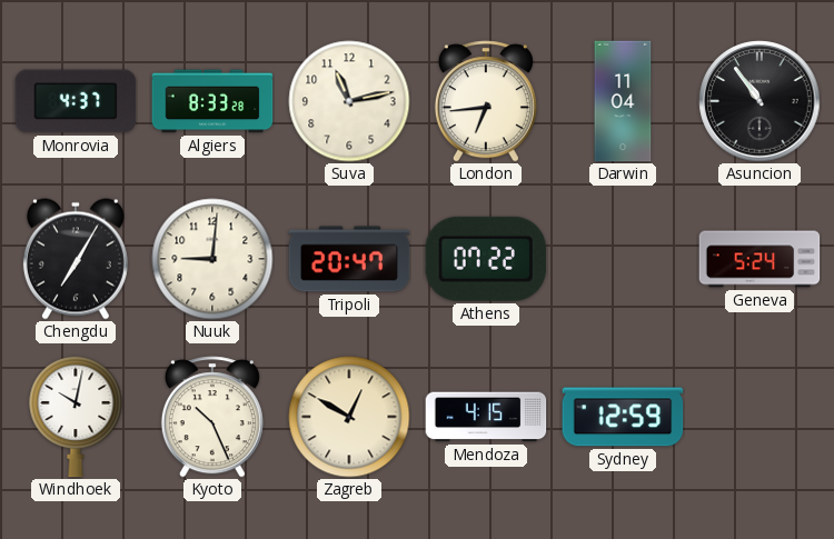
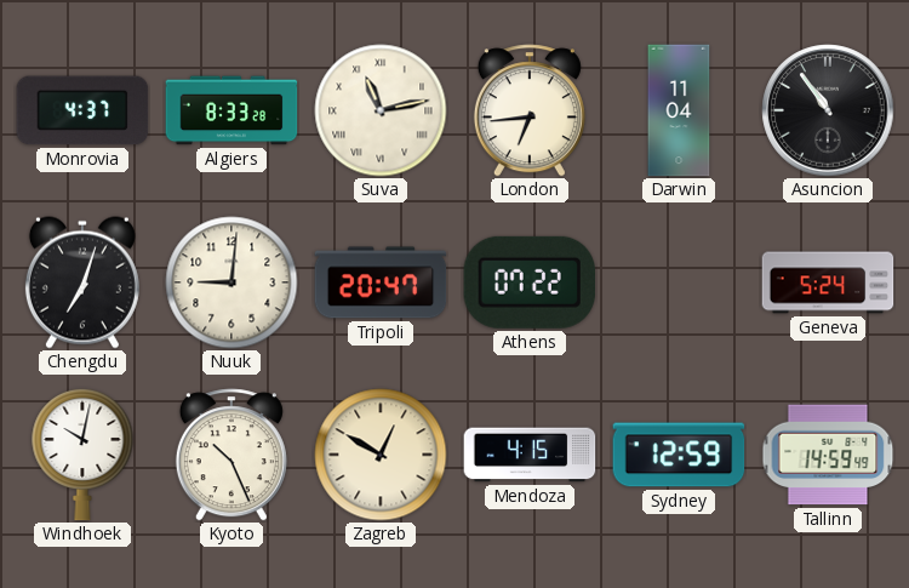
Suva numerals: Arabic -> Roman (381, 110)
Chengdu: 7:05 -> 7:03 (82, 282)
Tallinn: none -> 14:59 (828, 455)
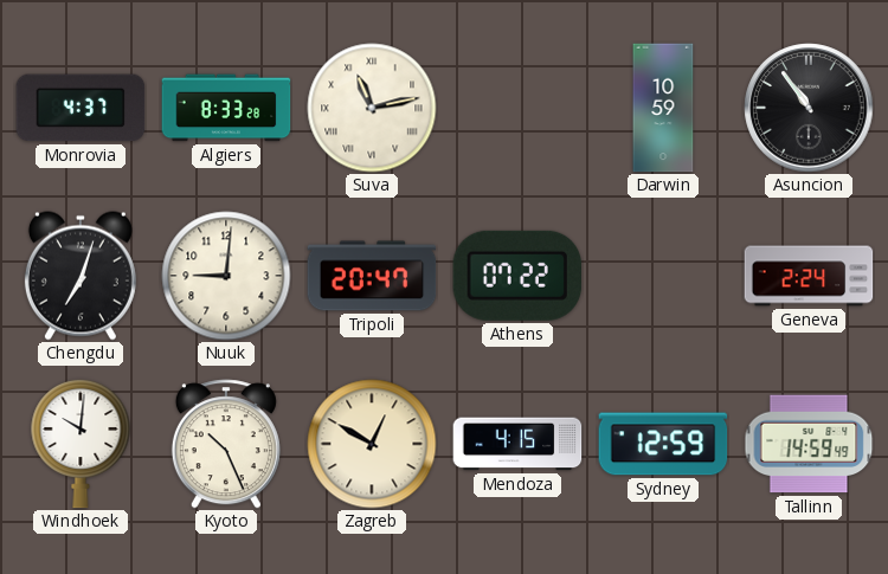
London: 6:44 -> none (530, 110)
Darwin: 11:04 -> 10:59 (663, 108)
Geneva: 5:24 -> 2:24 (809, 276)
Windhoek: 10:02 -> 10:01 (81, 444)
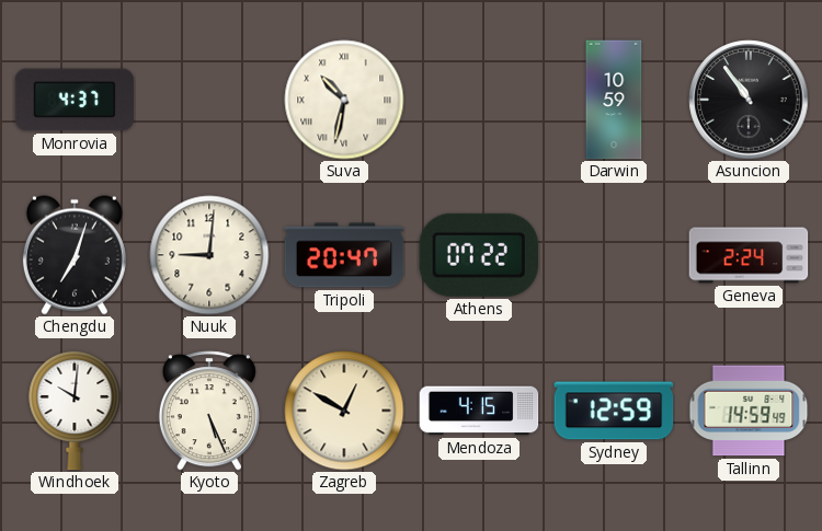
Algiers: 8:33 -> none (226, 108)
Suva: 11:13 -> 10:32 (344, 100)
Kyoto: 10:26 -> 5:26 (209, 411)
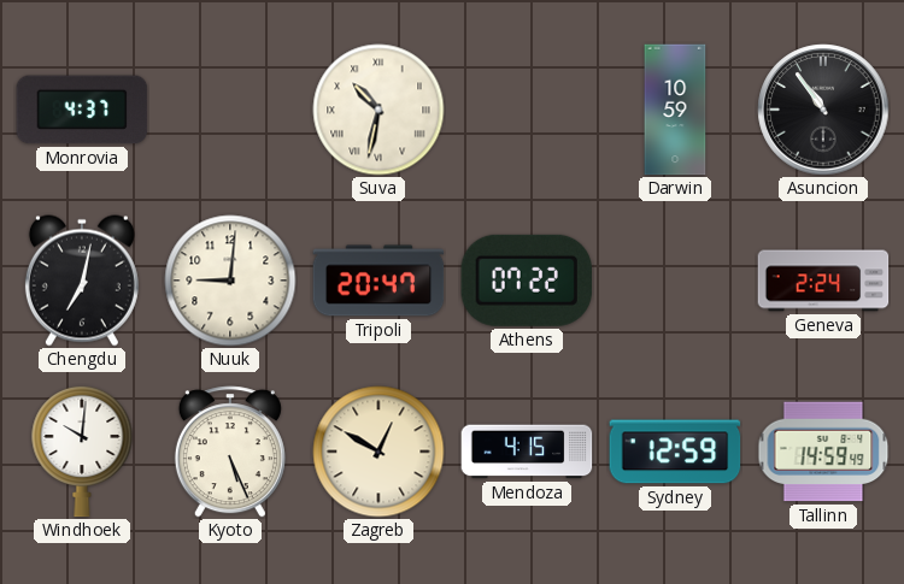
Chengdu: 7:03 -> 7:02 (82, 281)
